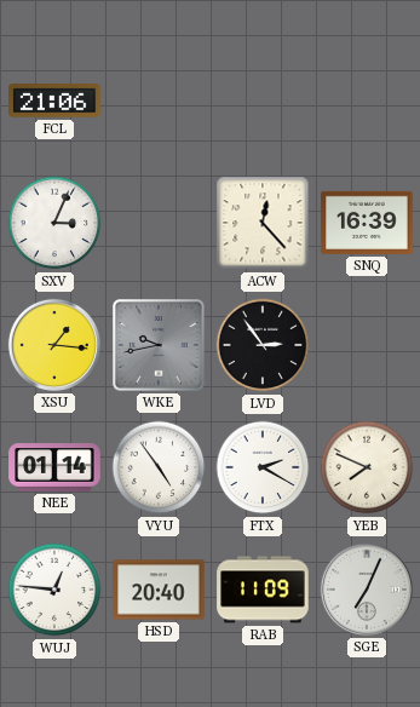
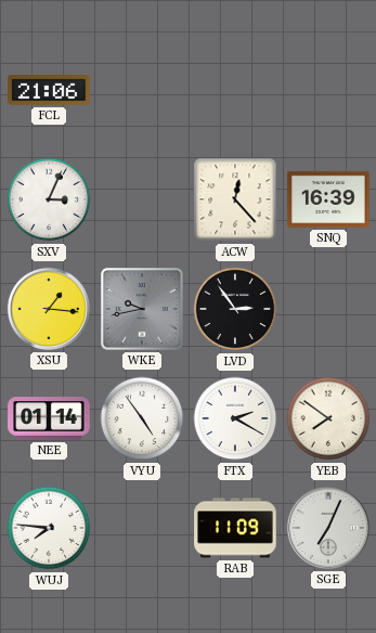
YEB: 7:49 -> 7:51 (328, 418)
WUJ: 12:46 -> 7:46 (49, 528)
HSD: 20:40 -> none (159, 590)
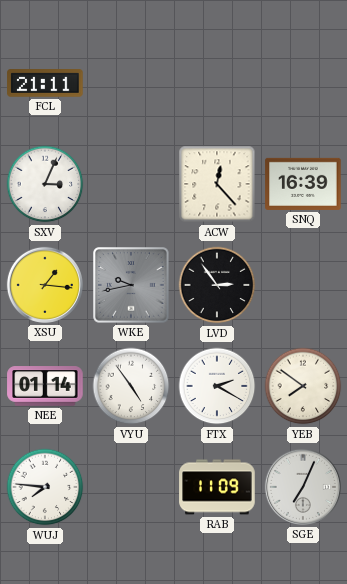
FCL: 21:06 -> 21:11 (45, 83)
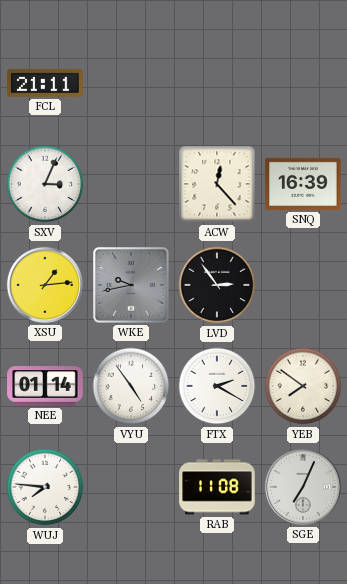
XSU: 1:16 -> 1:14 (45, 285)
RAB: 11:09 -> 11:08 (217, 487)
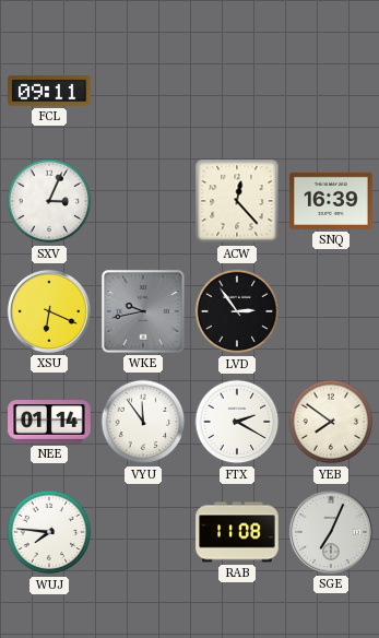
FCL: 21:11 -> 09:11 (49, 91)
XSU: 1:14 -> 6:19 (49, 311)
VYU: 4:54 -> 11:54 (143, 422)
